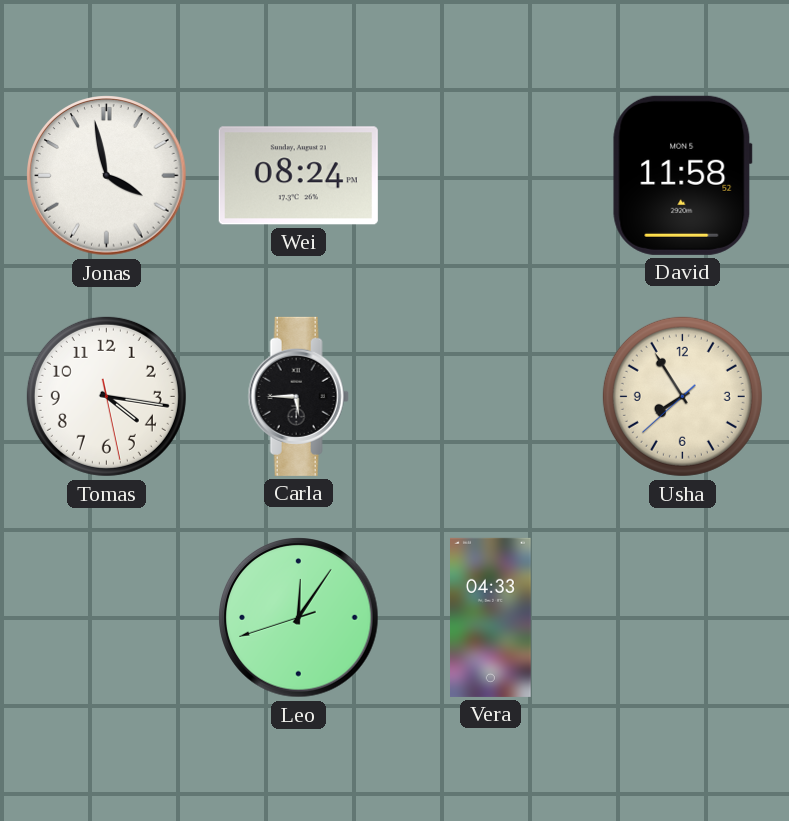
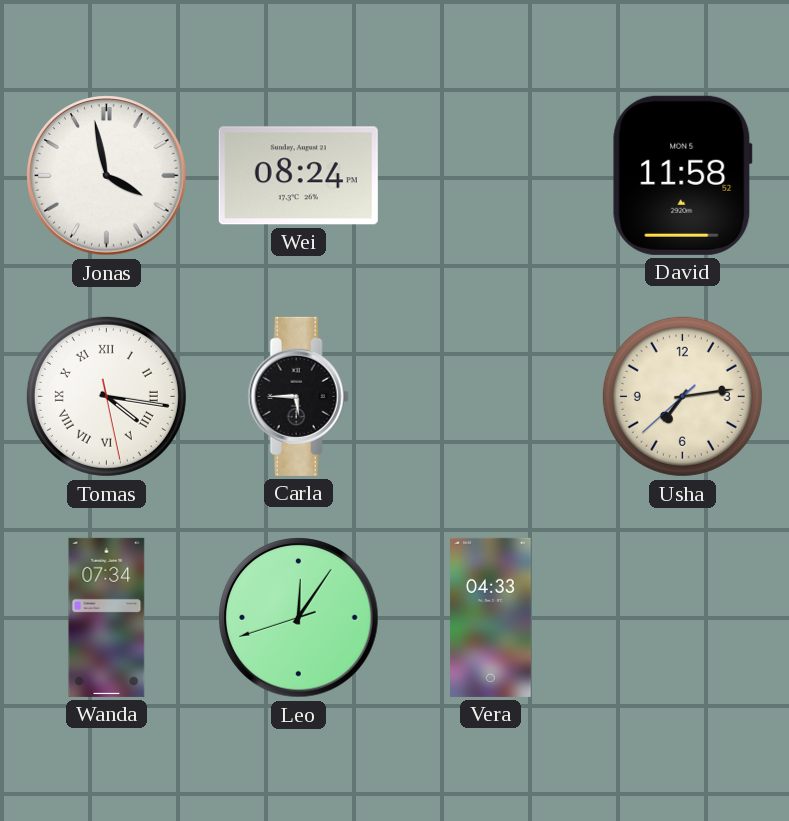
Tomas numerals: Arabic -> Roman (106, 396)
Usha: 7:54 -> 7:13 (682, 396)
Wanda: none -> 07:34 (107, 617)
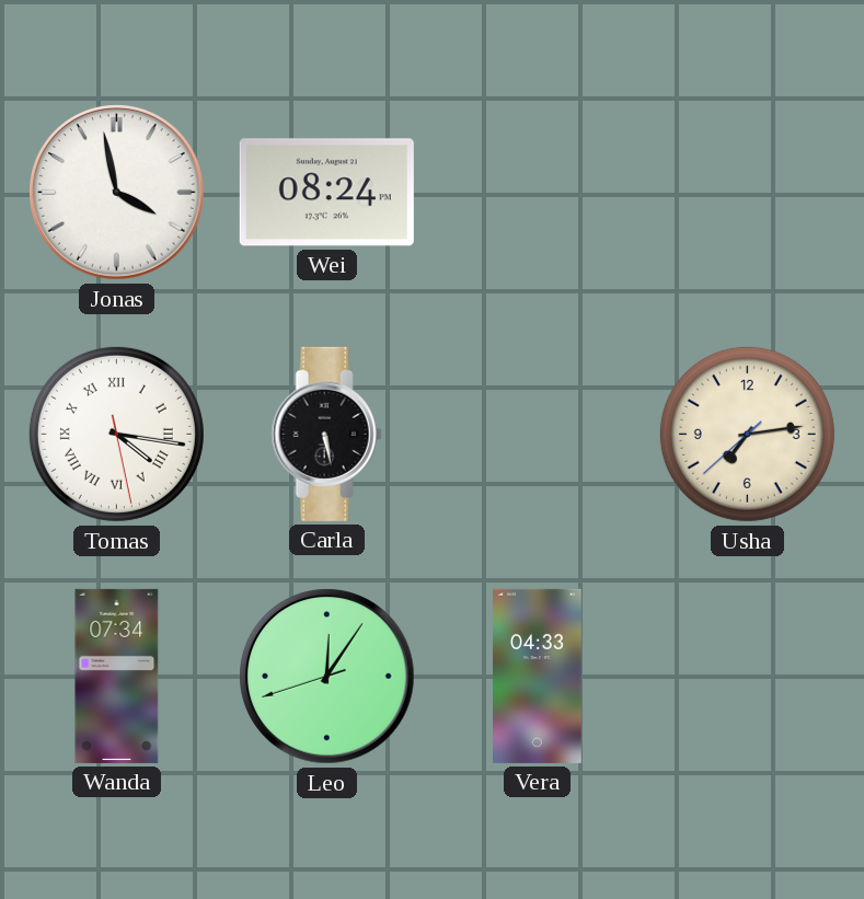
David: 11:58 -> none (682, 175)
Carla: 5:45 -> 5:28 (326, 434)
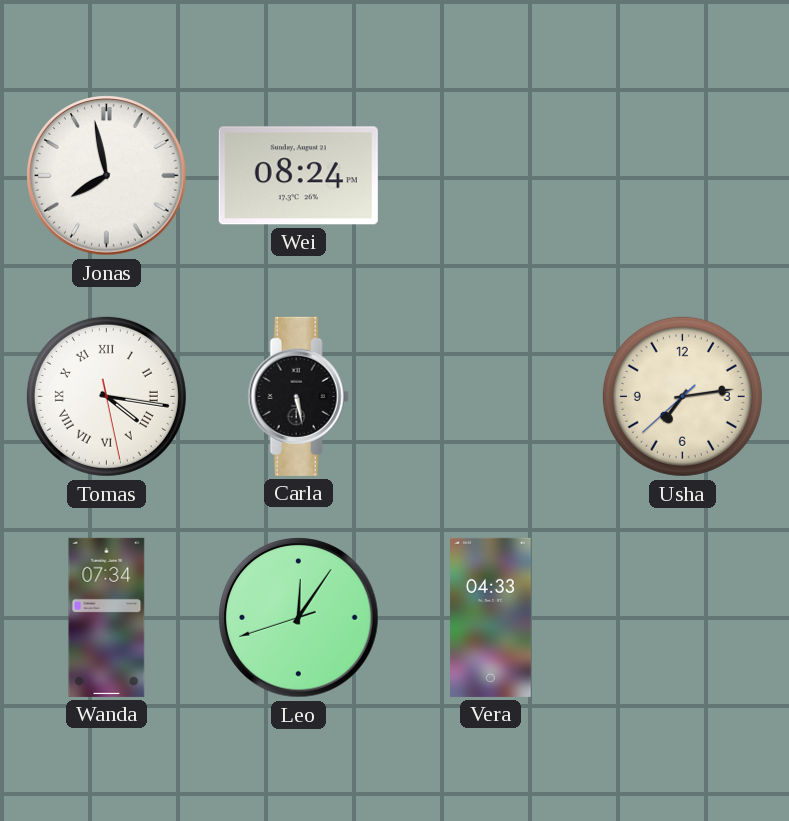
Jonas: 3:58 -> 7:58 (107, 176)
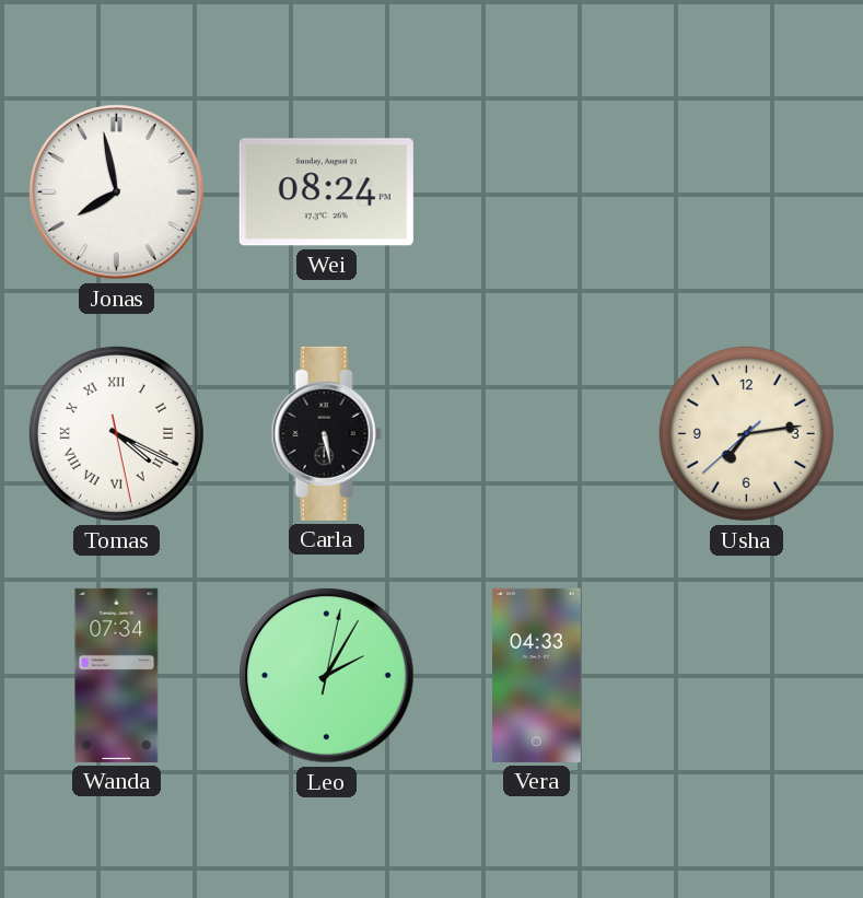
Tomas: 4:16 -> 4:19 (116, 433)
Leo: 12:05 -> 2:05 (327, 676)
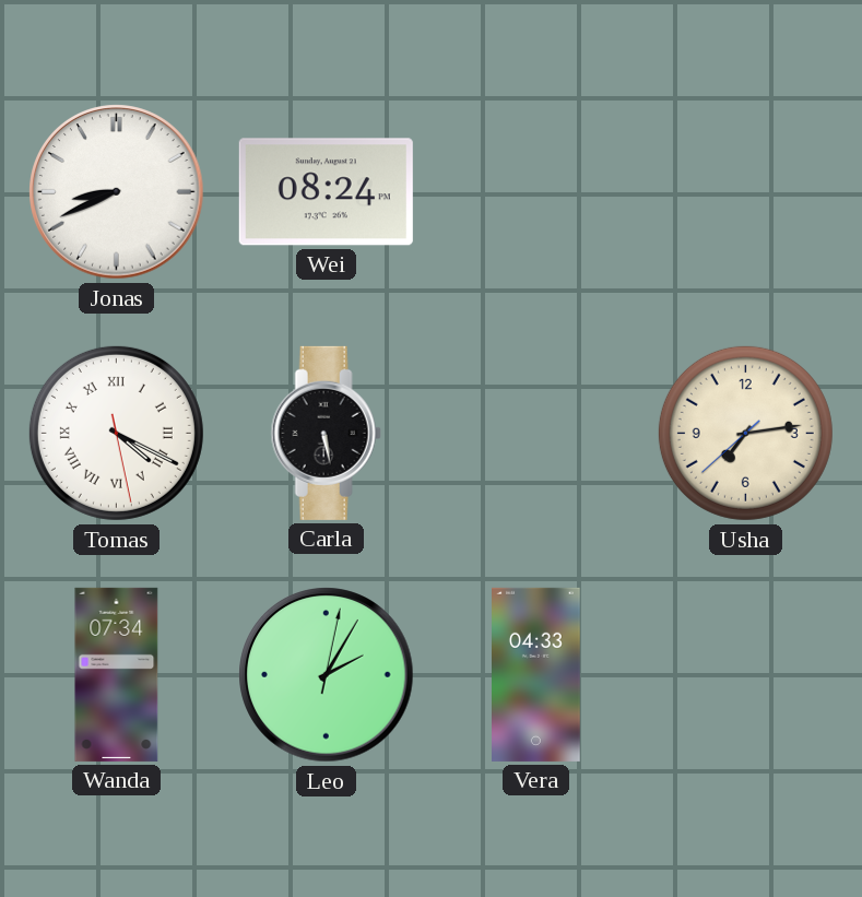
Jonas: 7:58 -> 8:41 (117, 192)
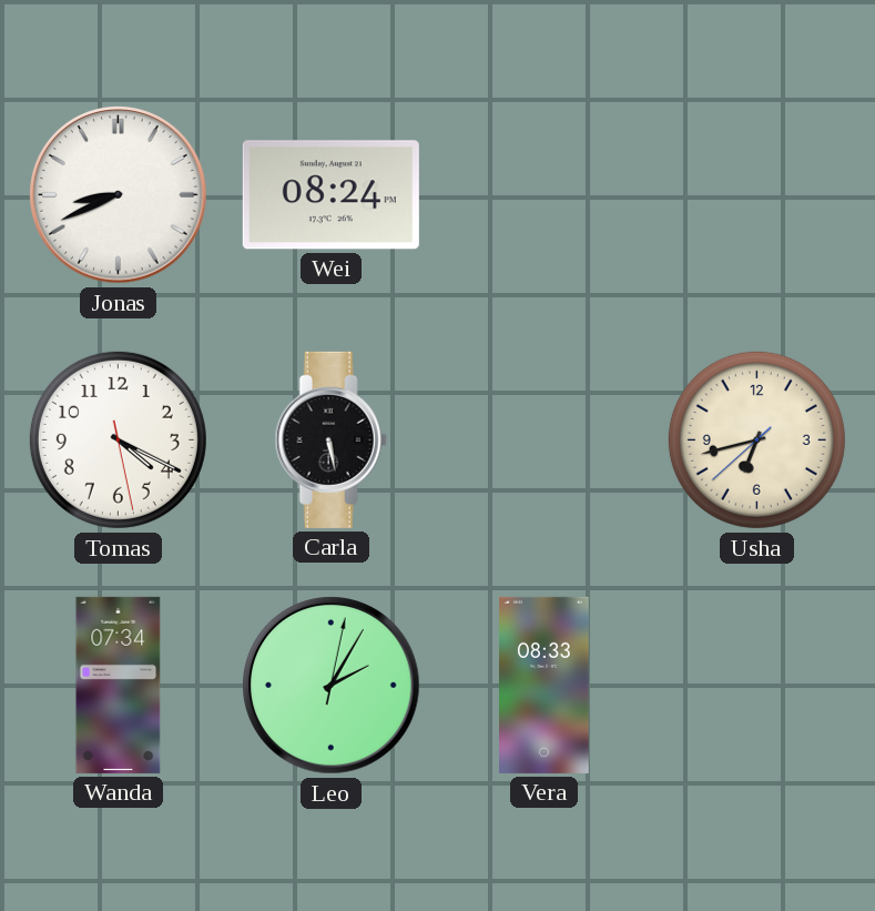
Tomas numerals: Roman -> Arabic (118, 439)
Usha: 7:13 -> 6:42 (756, 439)
Vera: 04:33 -> 08:33 (545, 685)
